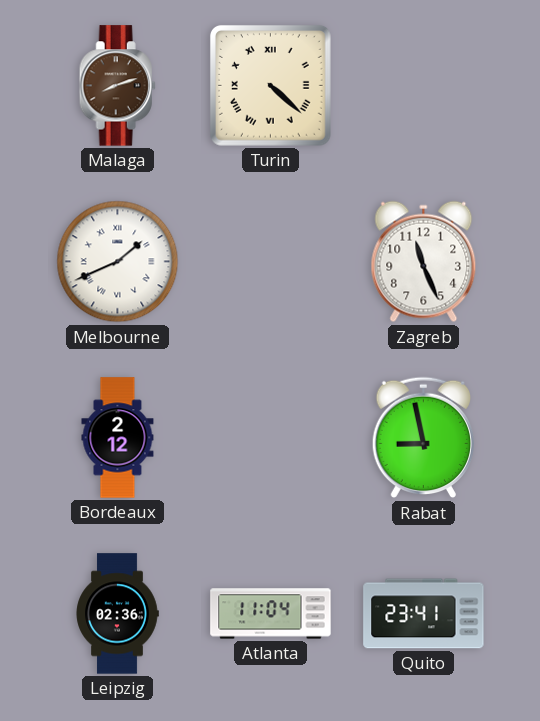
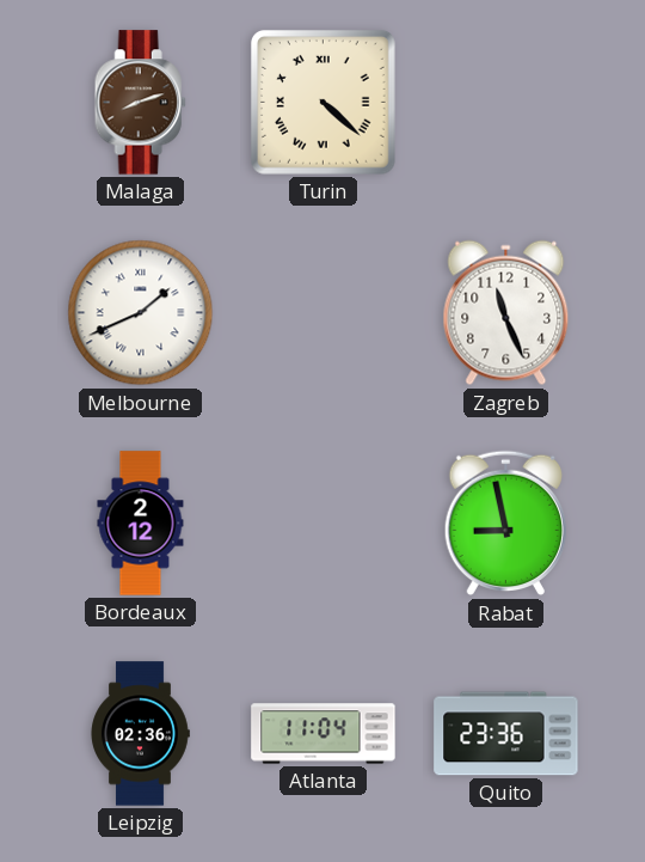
Quito: 23:41 -> 23:36 (506, 734)
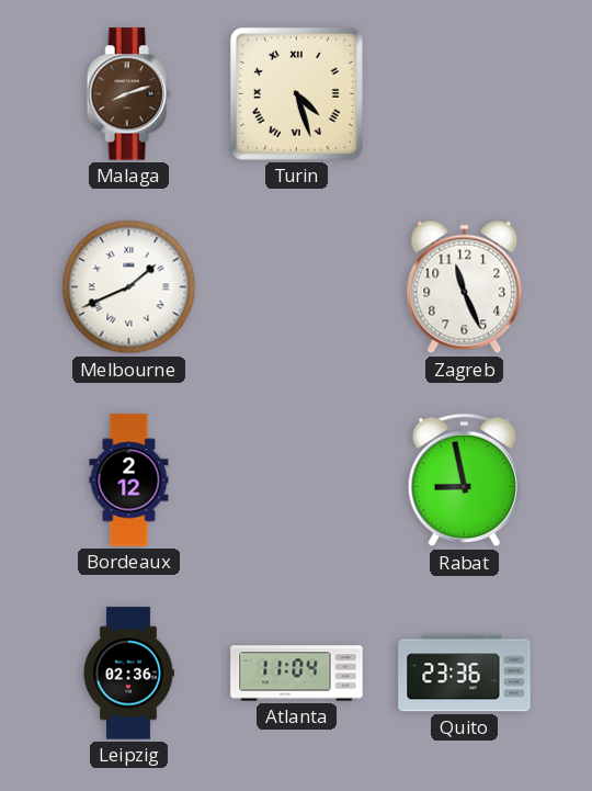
Turin: 4:22 -> 4:27 (296, 93)
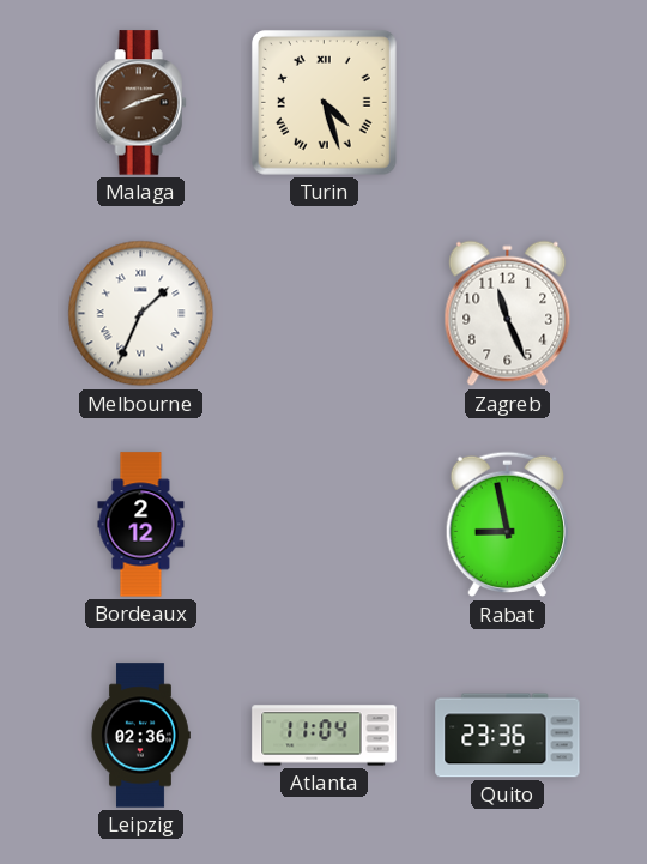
Melbourne: 1:41 -> 1:34 (141, 314)
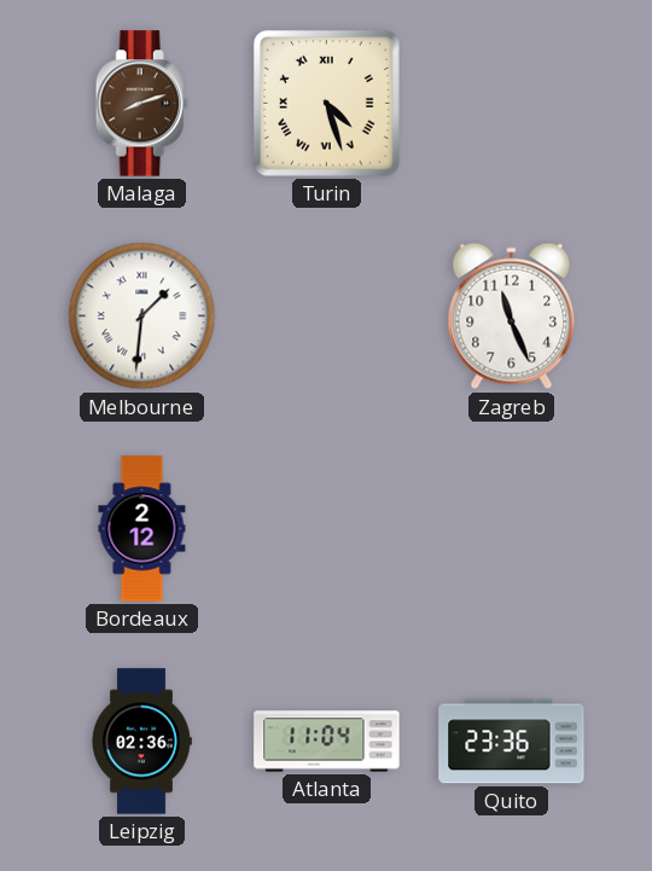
Melbourne: 1:34 -> 1:31 (142, 317)
Rabat: 8:58 -> none (507, 525)
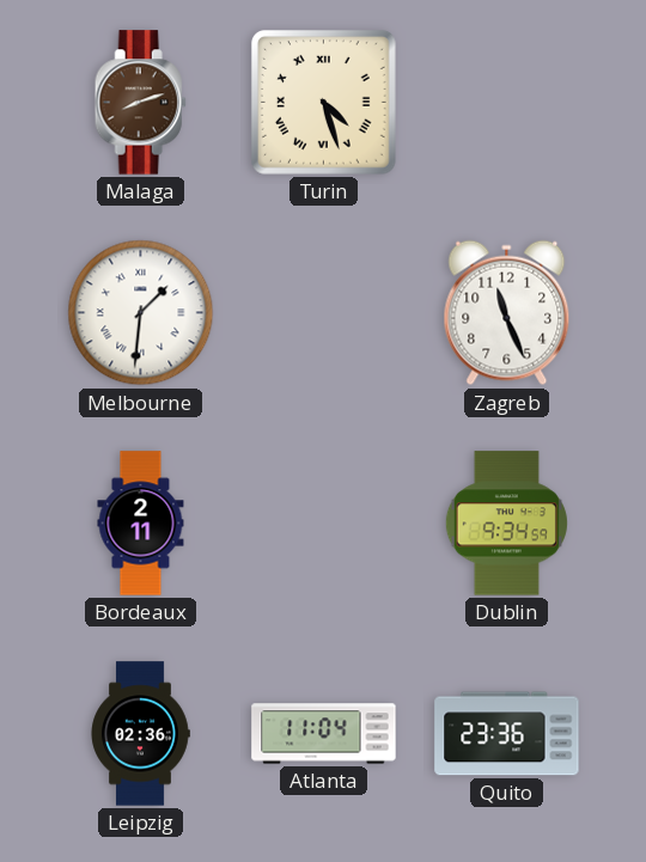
Bordeaux: 2:12 -> 2:11 (141, 524)
Dublin: none -> 9:34 (506, 524)
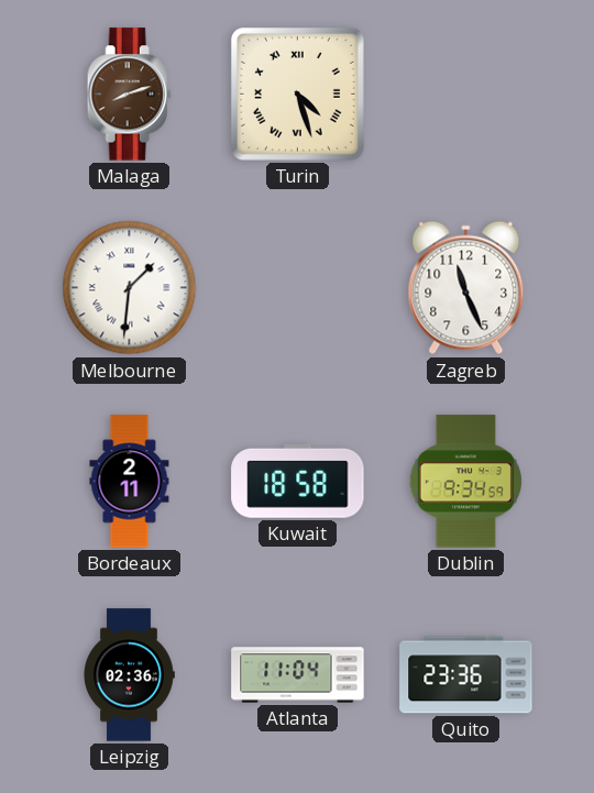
Kuwait: none -> 18:58 (298, 481)
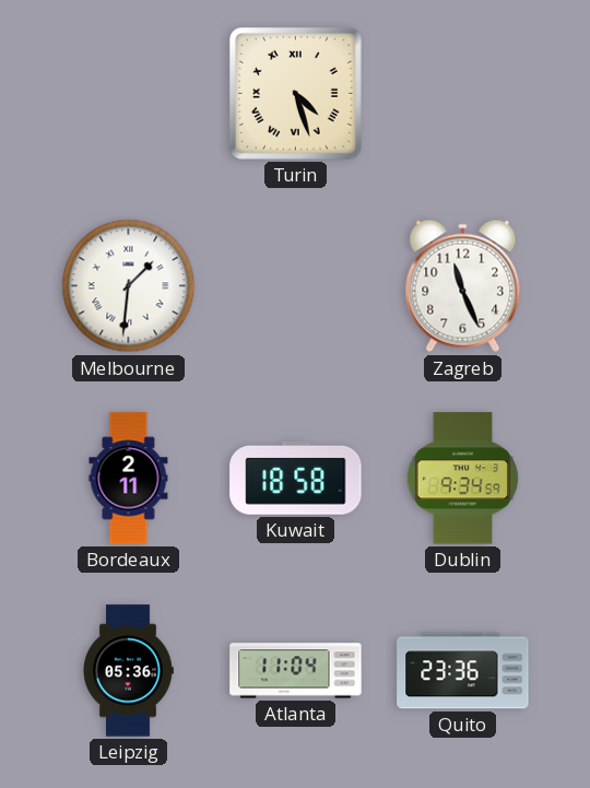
Malaga: 8:12 -> none (129, 95)
Leipzig: 02:36 -> 05:36 (128, 671)
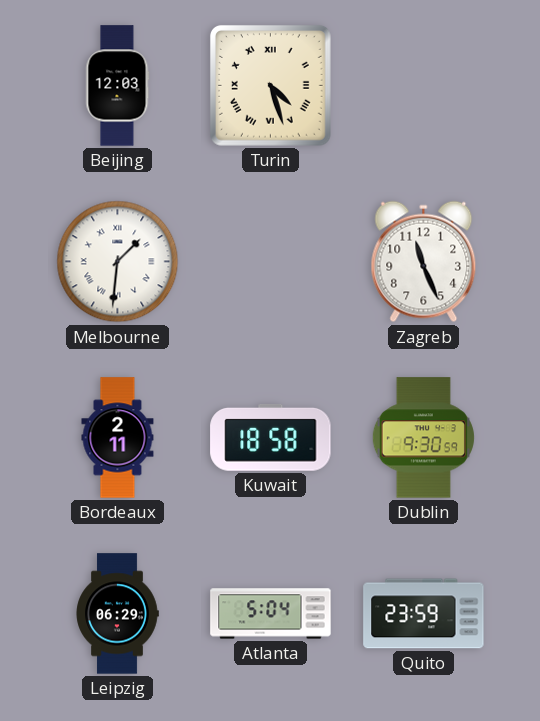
Beijing: none -> 12:03 (118, 86)
Dublin: 9:34 -> 9:30 (423, 438)
Leipzig: 05:36 -> 06:29 (117, 614)
Atlanta: 11:04 -> 5:04 (271, 614)
Quito: 23:36 -> 23:59 (424, 614)
